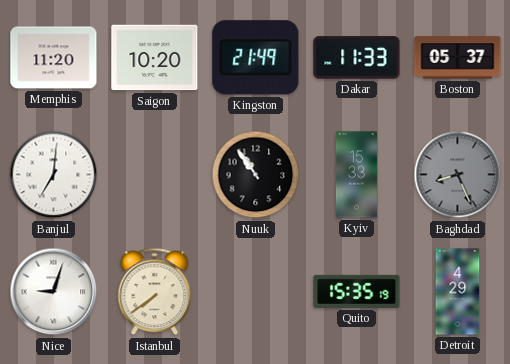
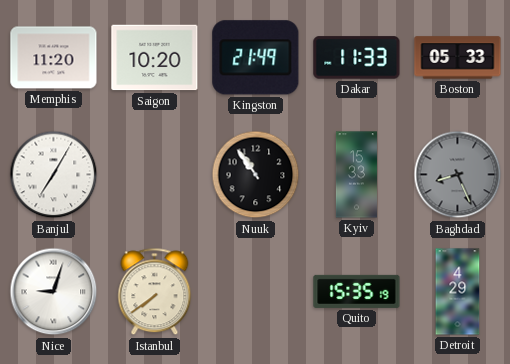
Boston: 05:37 -> 05:33 (458, 58)
Banjul: 7:01 -> 7:05 (54, 175)
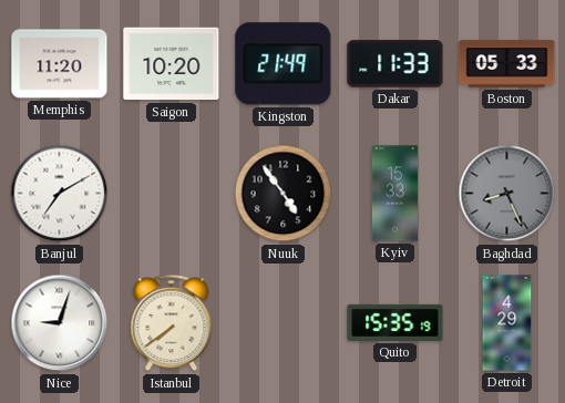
Banjul: 7:05 -> 7:10 (60, 194)
Nuuk: 10:54 -> 4:54 (284, 194)
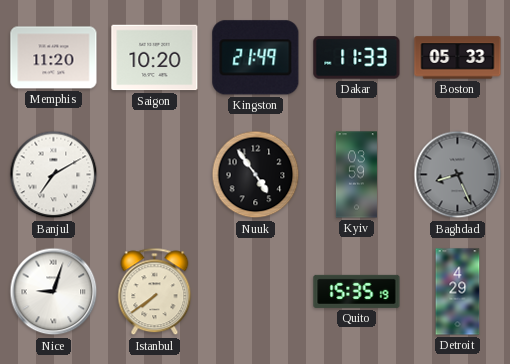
Kyiv: 15:33 -> 03:59 (356, 175)
